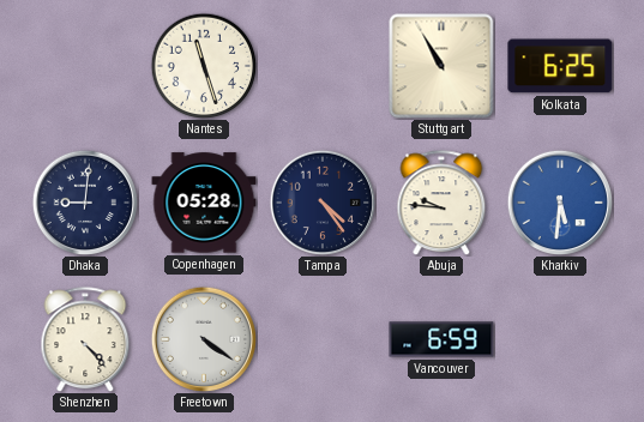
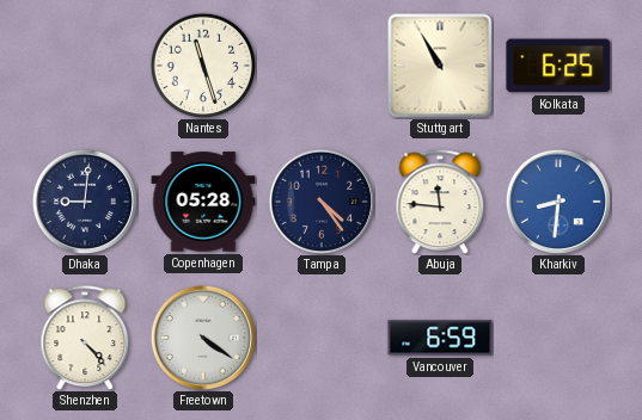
Abuja: 9:46 -> 11:46 (440, 202)
Kharkiv: 5:31 -> 8:31 (558, 202)
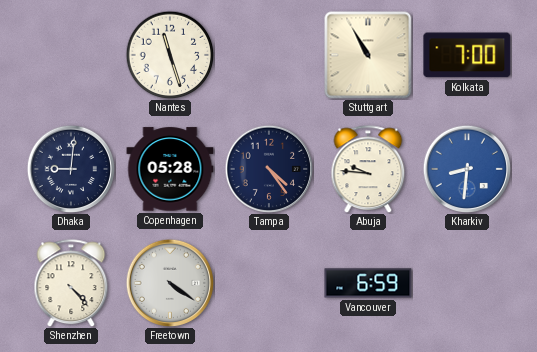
Kolkata: 6:25 -> 7:00 (467, 55)
Abuja: 11:46 -> 9:46 (368, 169)
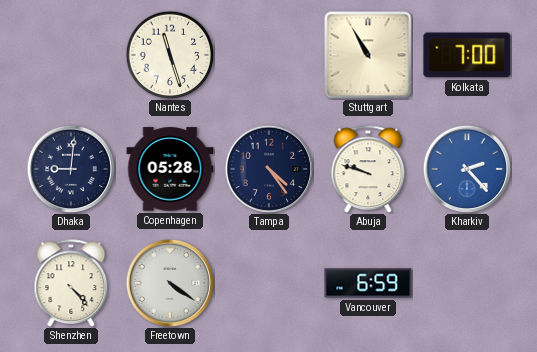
Abuja: 9:46 -> 9:48 (368, 169)
Kharkiv: 8:31 -> 2:23 (467, 169)
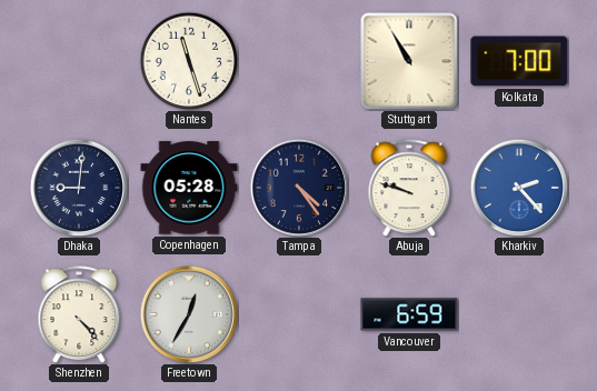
Freetown: 4:21 -> 12:35 (189, 314)
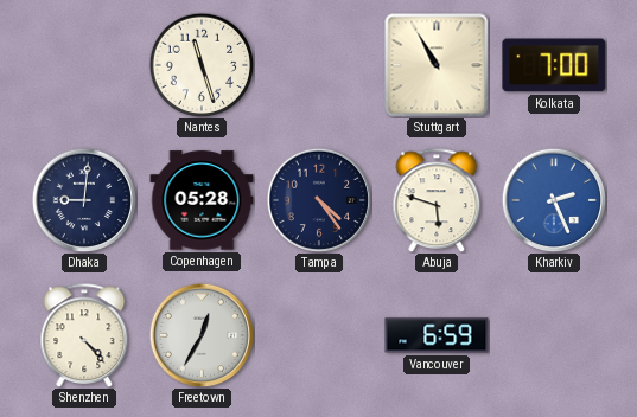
Abuja: 9:48 -> 5:48 (437, 200)
Kharkiv: 2:23 -> 2:26 (554, 200)
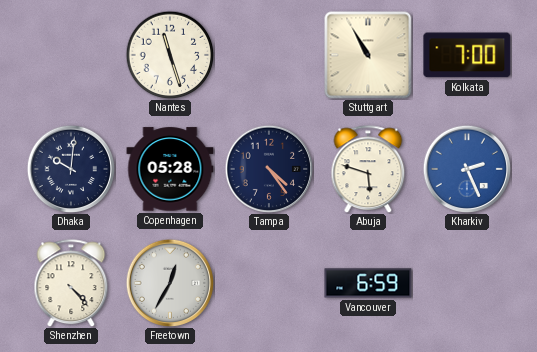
Dhaka: 9:01 -> 10:01 (71, 169)
